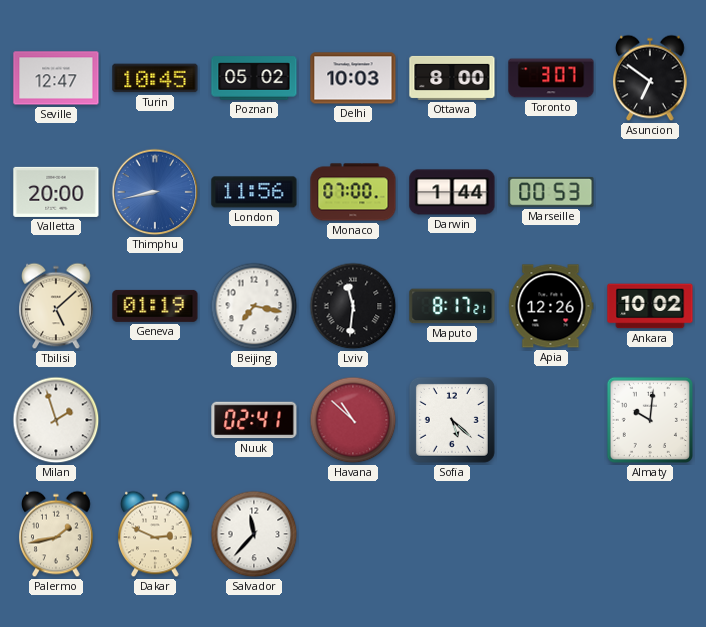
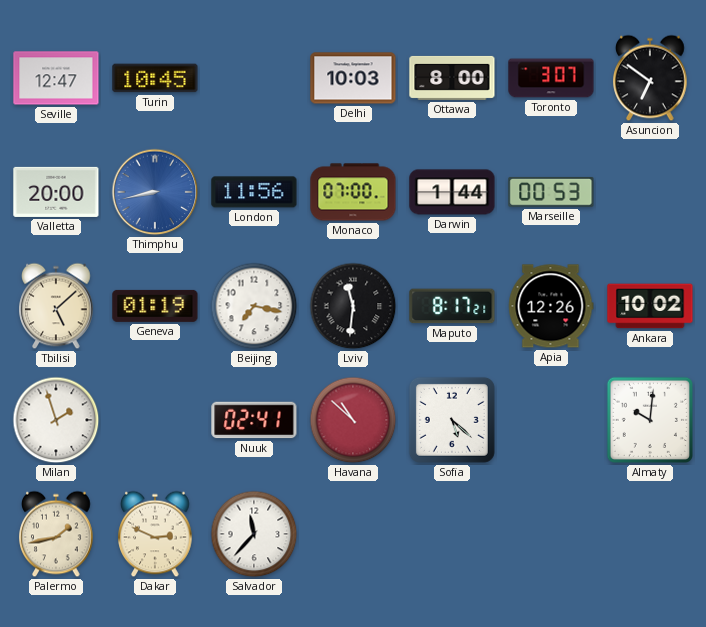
Poznan: 05:02 -> none (254, 78)
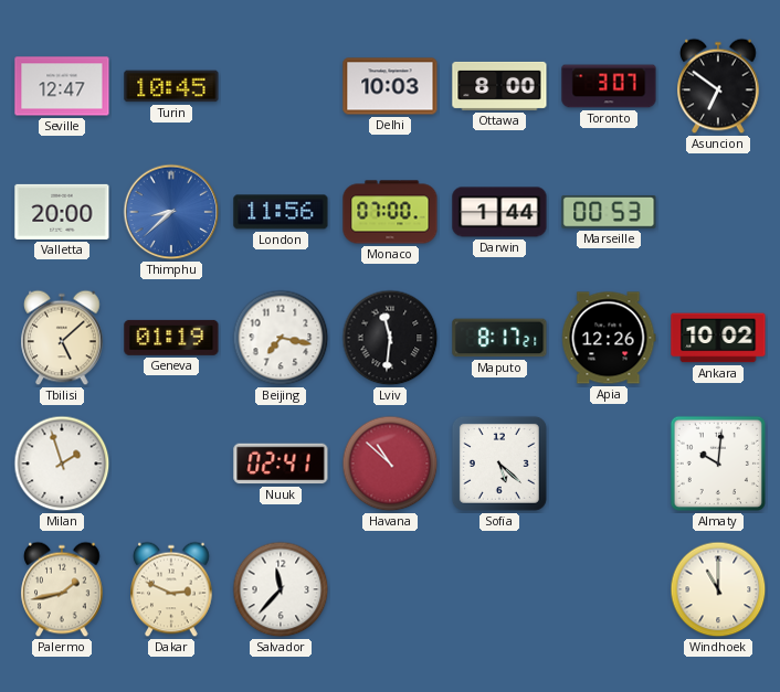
Thimphu: 8:43 -> 8:38 (171, 212)
Windhoek: none -> 11:00 (718, 589)
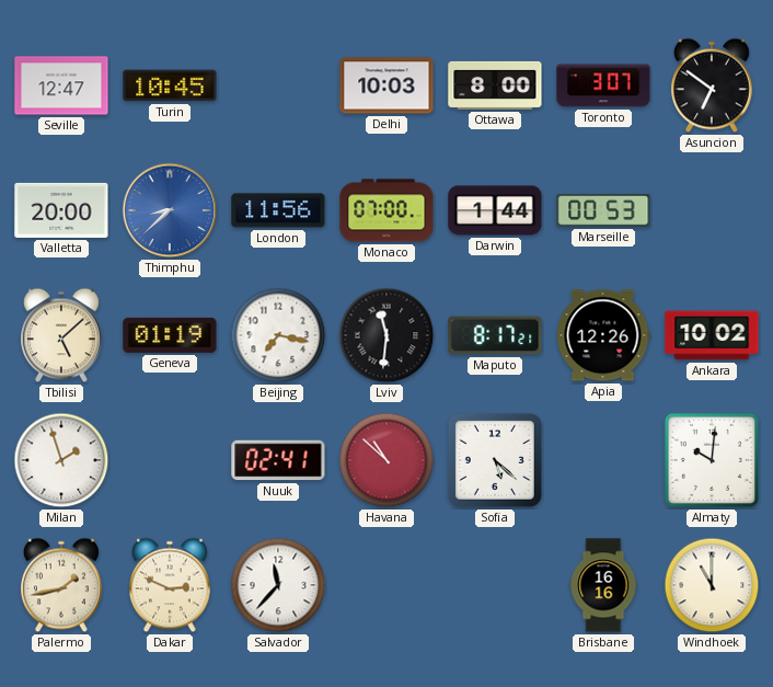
Brisbane: none -> 16:16 (603, 585)
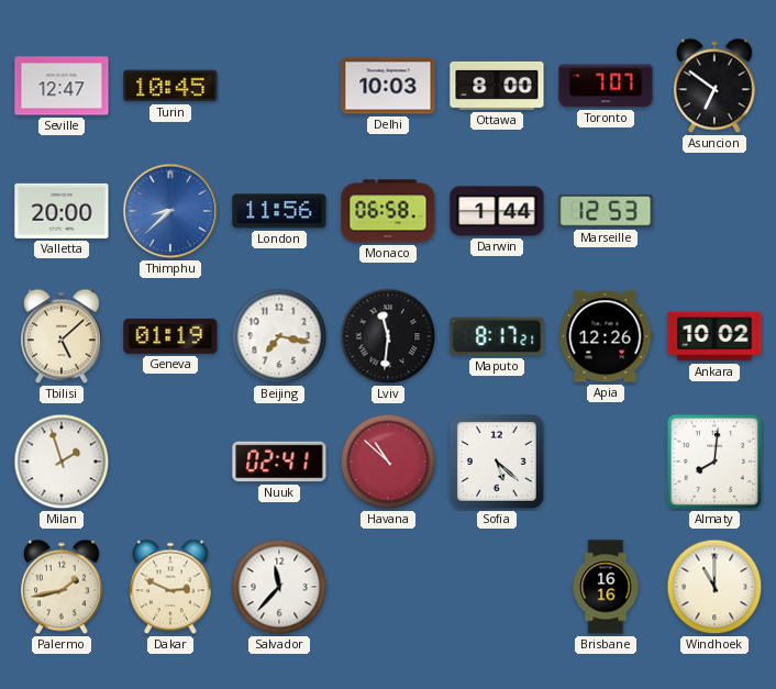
Toronto: 3:07 -> 7:07 (606, 86)
Monaco: 07:00 -> 06:58 (388, 211)
Marseille: 00:53 -> 12:53 (606, 211)
Almaty: 10:01 -> 8:01 (714, 462)
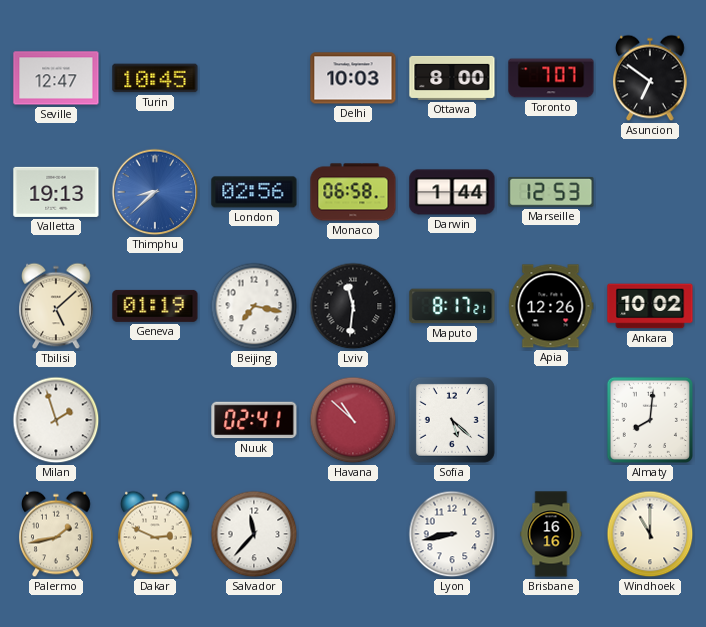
Valletta: 20:00 -> 19:13 (56, 192)
London: 11:56 -> 02:56 (254, 192)
Lyon: none -> 8:43 (452, 534)
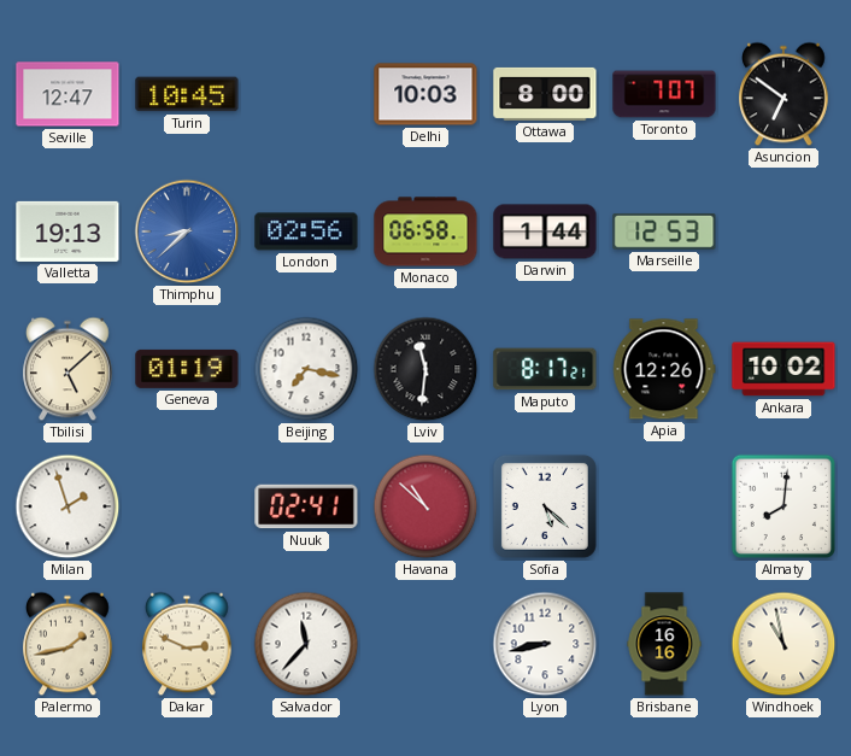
Windhoek: 11:00 -> 10:58 (783, 644)
